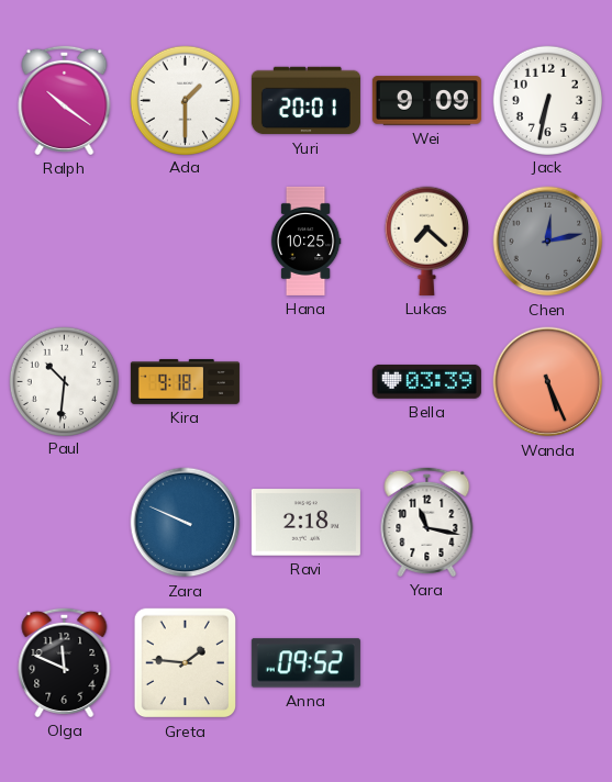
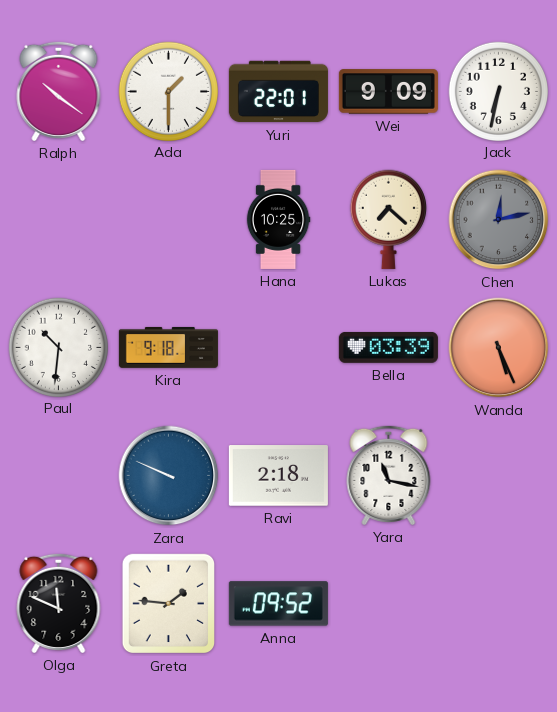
Yuri: 20:01 -> 22:01 (278, 92)
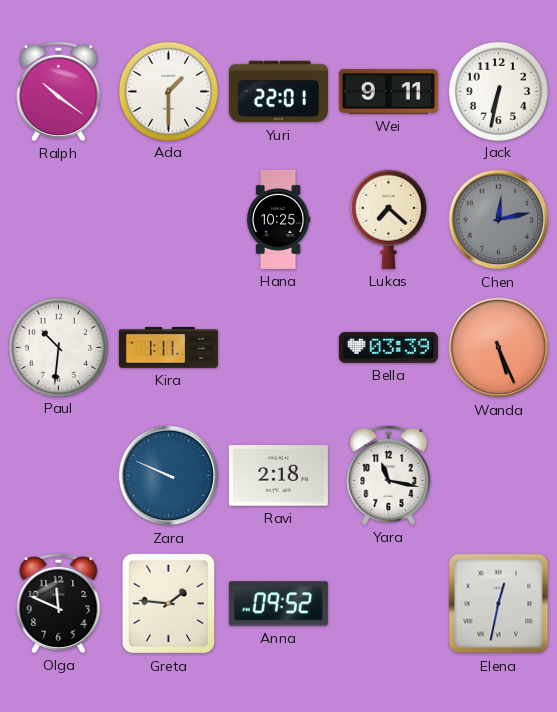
Wei: 9:09 -> 9:11 (388, 92)
Kira: 9:18 -> 1:11 (168, 347)
Elena: none -> 12:32 (499, 604)
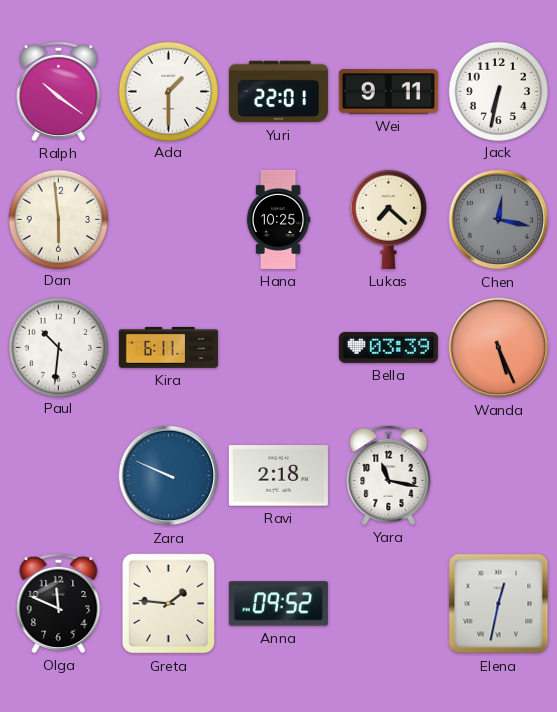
Dan: none -> 5:59 (58, 219)
Chen: 12:13 -> 12:17 (499, 220)
Kira: 1:11 -> 6:11 (168, 347)
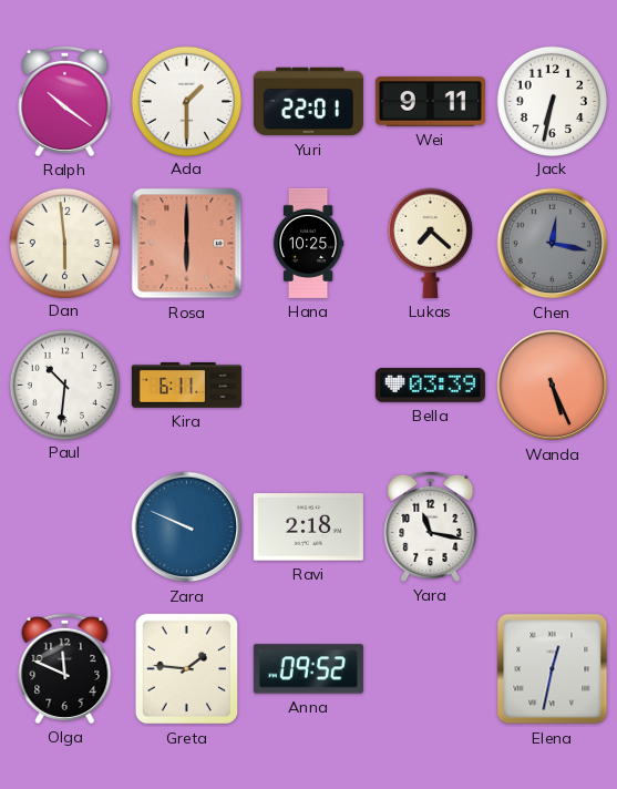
Rosa: none -> 6:00 (187, 244)
